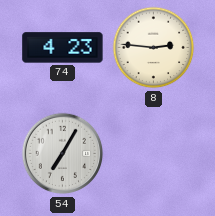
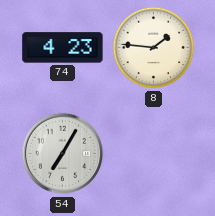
8: 2:46 -> 1:46 (154, 48)
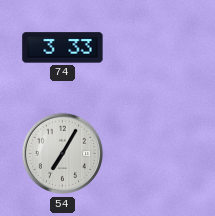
74: 4:23 -> 3:33 (63, 48)
8: 1:46 -> none (154, 48)
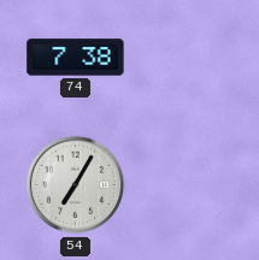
74: 3:33 -> 7:38 (76, 58)
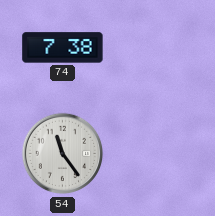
54: 7:05 -> 11:24 (63, 154)
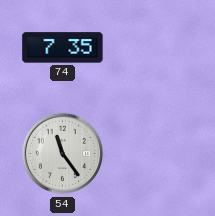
74: 7:38 -> 7:35 (63, 48)
